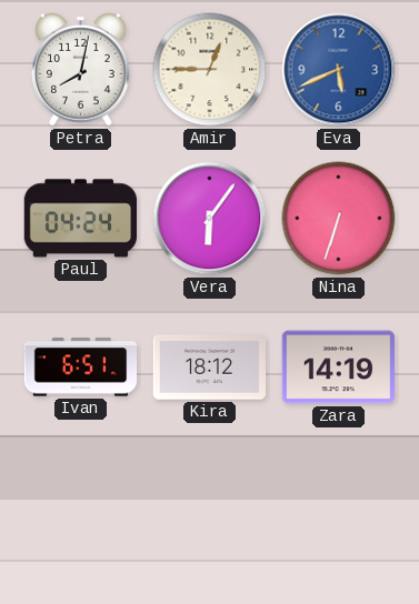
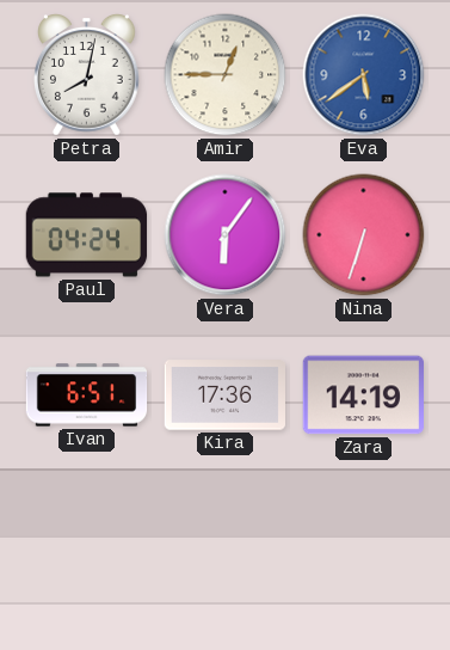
Eva: 5:41 -> 5:39 (364, 75)
Kira: 18:12 -> 17:36 (226, 395)
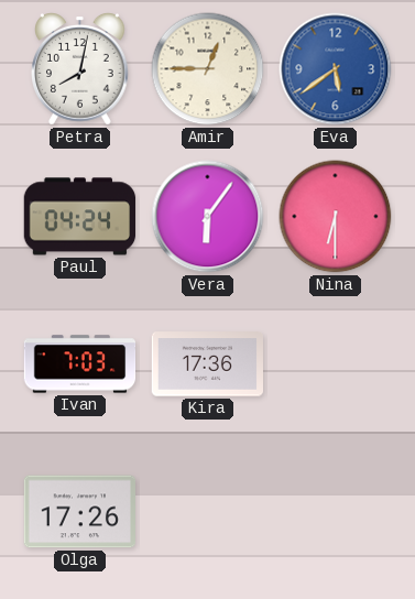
Nina: 6:33 -> 6:30 (336, 217)
Ivan: 6:51 -> 7:03 (80, 364)
Zara: 14:19 -> none (363, 395)
Olga: none -> 17:26 (80, 512)
